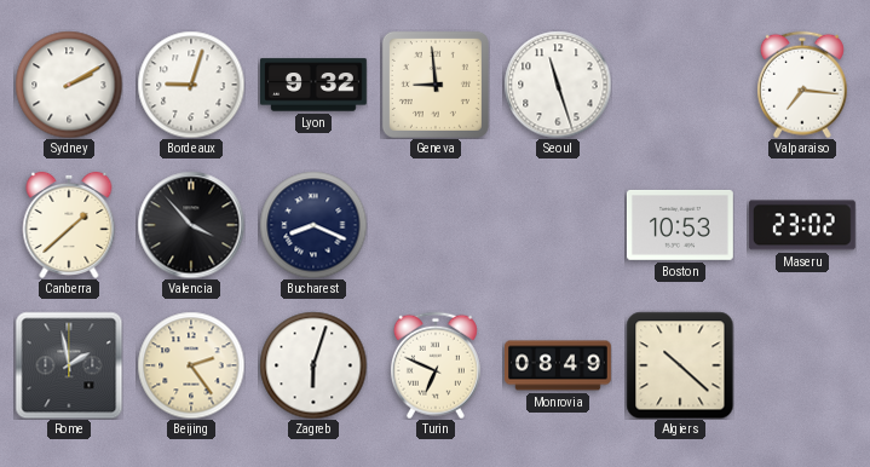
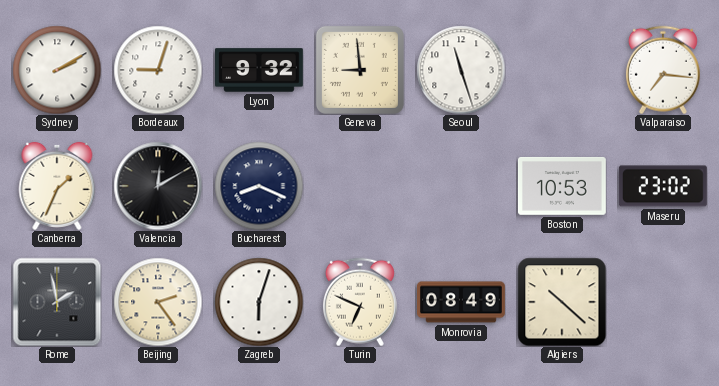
Canberra: 1:38 -> 1:34 (57, 186)
Valencia: 3:53 -> 12:10 (158, 186)
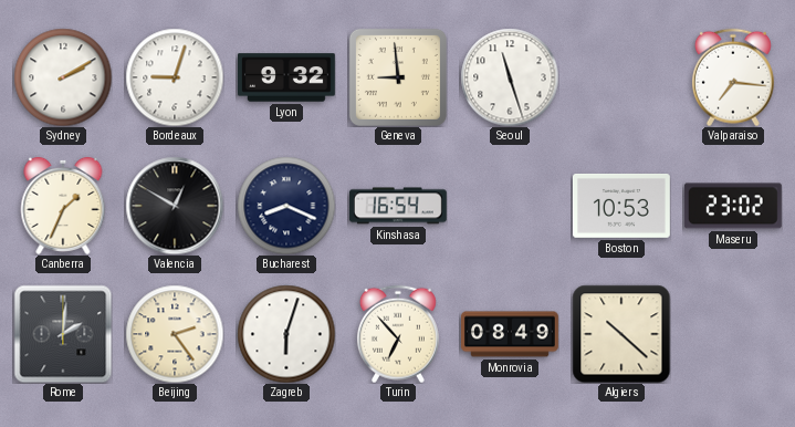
Valencia: 12:10 -> 12:50 (175, 206)
Kinshasa: none -> 16:54 (398, 206)
Rome: 1:58 -> 2:01 (63, 334)
Turin: 6:49 -> 6:53 (398, 334)
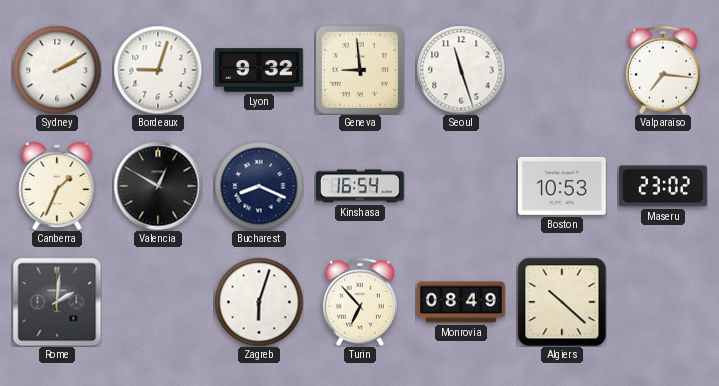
Beijing: 2:24 -> none (175, 334)
